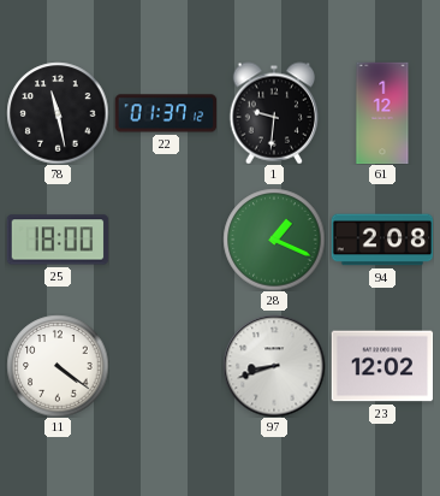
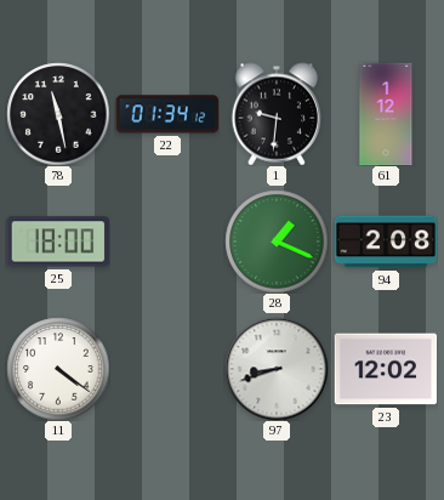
22: 01:37 -> 01:34 (167, 114)
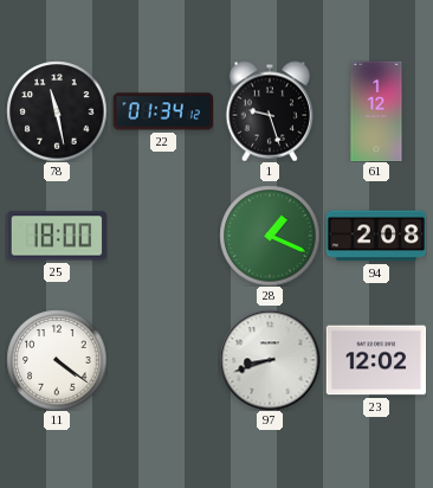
1: 9:31 -> 9:27 (270, 111)
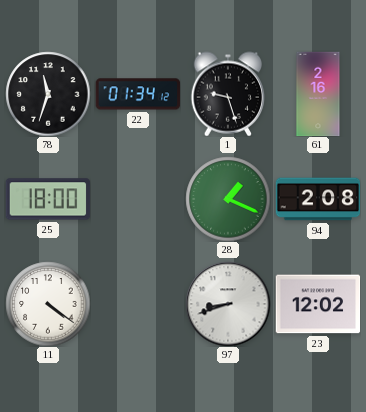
78: 11:28 -> 11:33 (48, 94)
61: 1:12 -> 2:16 (318, 94)
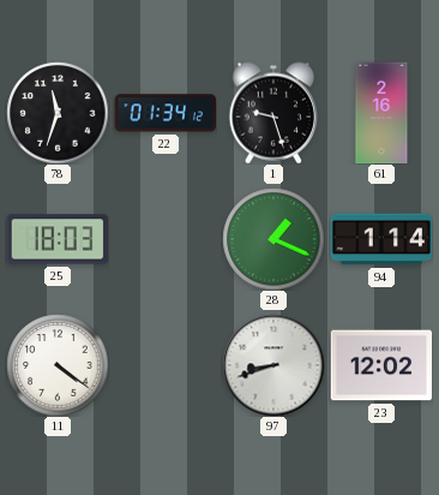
25: 18:00 -> 18:03 (58, 239)
94: 2:08 -> 1:14 (381, 239)
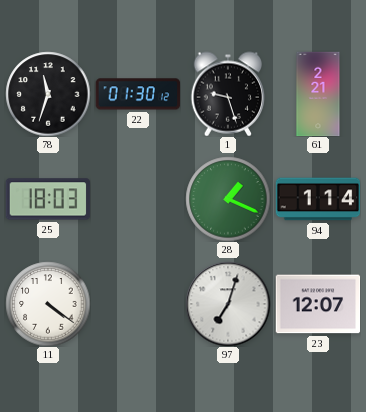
22: 01:34 -> 01:30 (138, 94)
61: 2:16 -> 2:21 (318, 94)
97: 8:42 -> 7:03 (228, 304)
23: 12:02 -> 12:07 (318, 304)
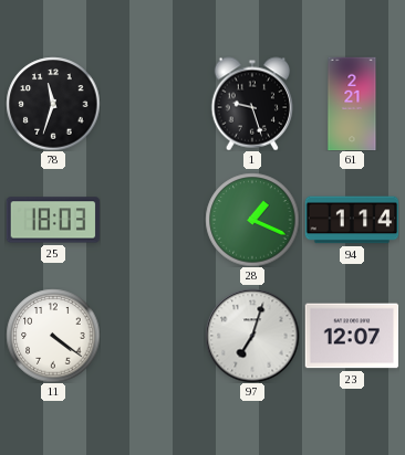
22: 01:30 -> none (138, 94)
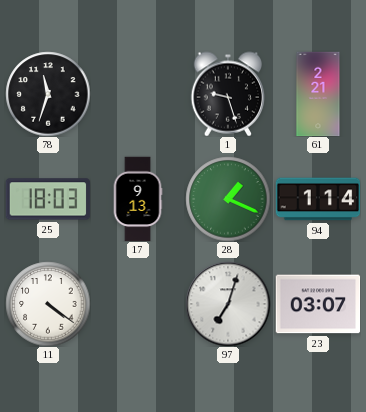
17: none -> 9:13 (138, 199)
23: 12:07 -> 03:07 (318, 304)
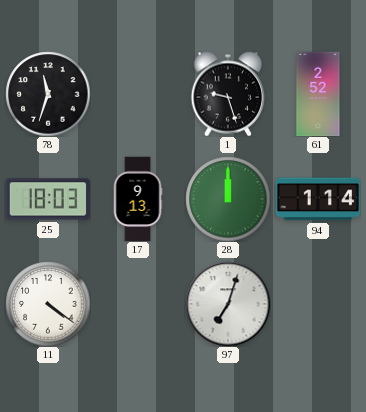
61: 2:21 -> 2:52 (318, 94)
28: 1:19 -> 12:00 (228, 199)
23: 03:07 -> none (318, 304)
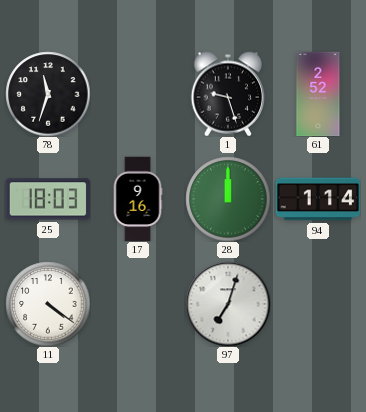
17: 9:13 -> 9:16 (138, 199)
